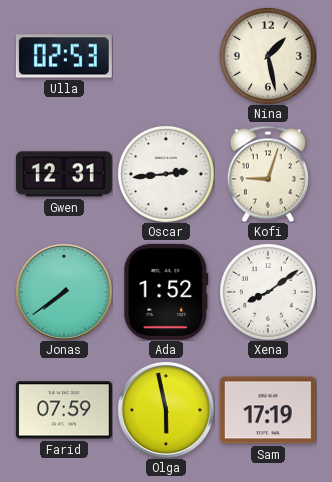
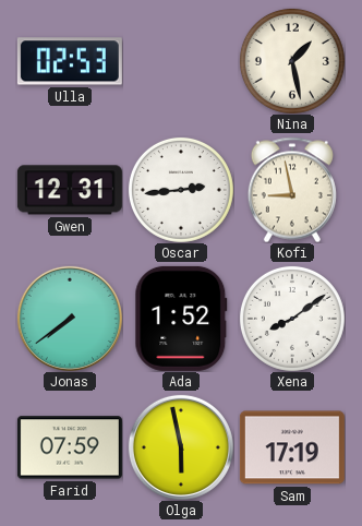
Kofi: 9:03 -> 8:58 (292, 190)
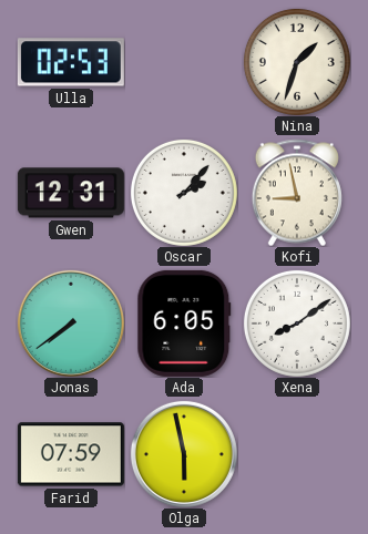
Nina: 1:28 -> 1:33 (297, 62)
Oscar: 2:44 -> 2:07 (184, 193)
Ada: 1:52 -> 6:05 (184, 324)
Sam: 17:19 -> none (292, 447)
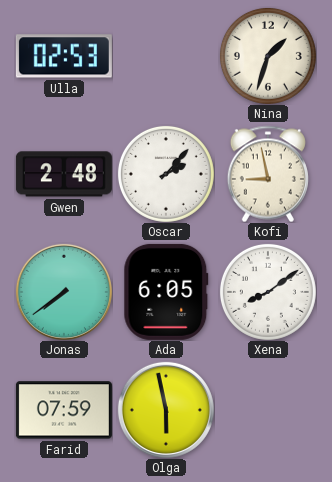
Gwen: 12:31 -> 2:48 (64, 174)
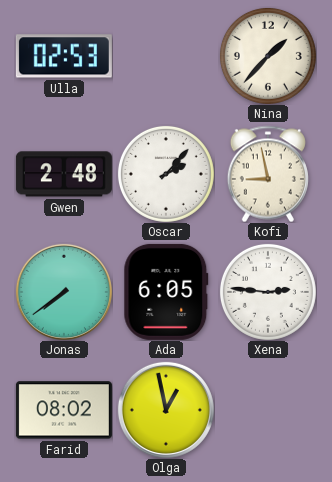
Nina: 1:33 -> 1:37 (268, 56)
Xena: 8:09 -> 2:46 (268, 292)
Farid: 07:59 -> 08:02 (64, 410)
Olga: 5:58 -> 12:58 (166, 410)
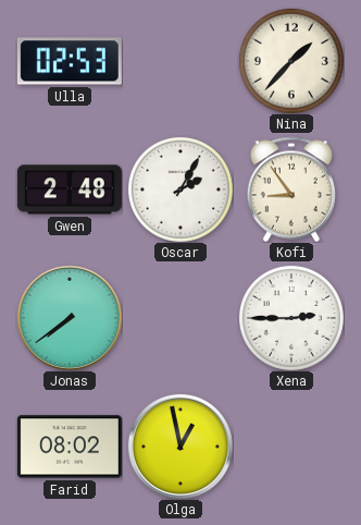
Oscar: 2:07 -> 2:05 (180, 190)
Kofi: 8:58 -> 8:54 (291, 190)
Ada: 6:05 -> none (166, 292)
Xena: 2:46 -> 2:45 (291, 318)
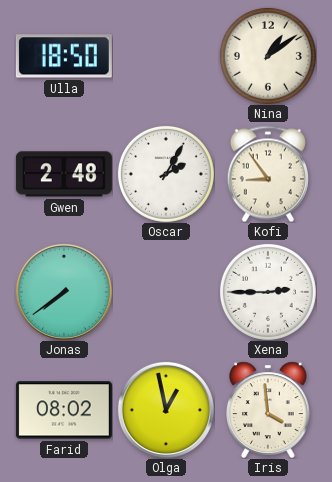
Ulla: 02:53 -> 18:50 (64, 56)
Nina: 1:37 -> 1:09 (268, 56)
Iris: none -> 3:59 (269, 410)
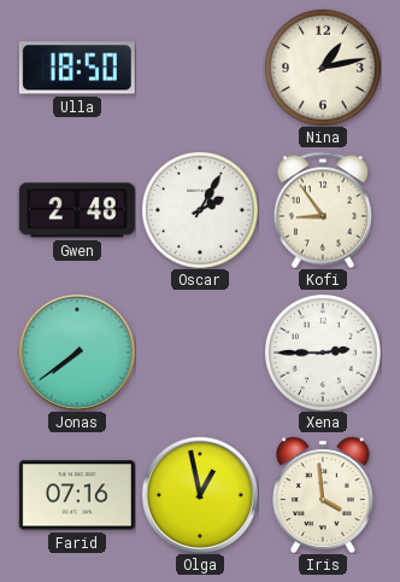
Nina: 1:09 -> 1:13 (323, 68)
Farid: 08:02 -> 07:16 (77, 495)
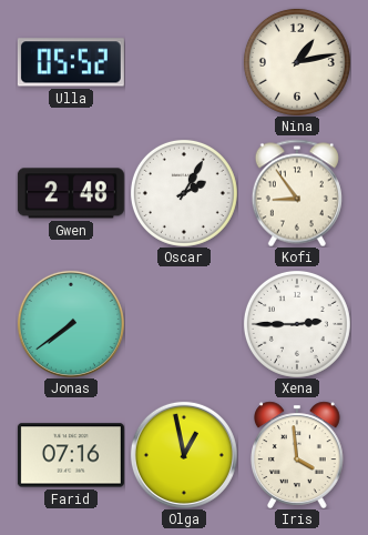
Ulla: 18:50 -> 05:52 (71, 62)
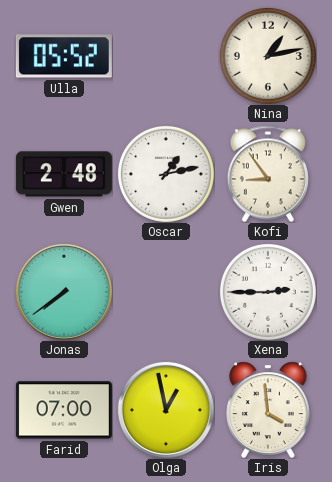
Oscar: 2:05 -> 1:13 (166, 174)
Farid: 07:16 -> 07:00 (64, 410)
